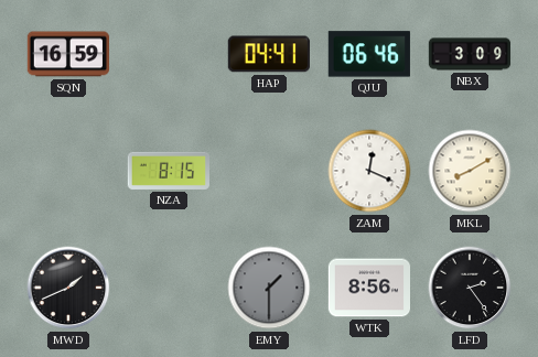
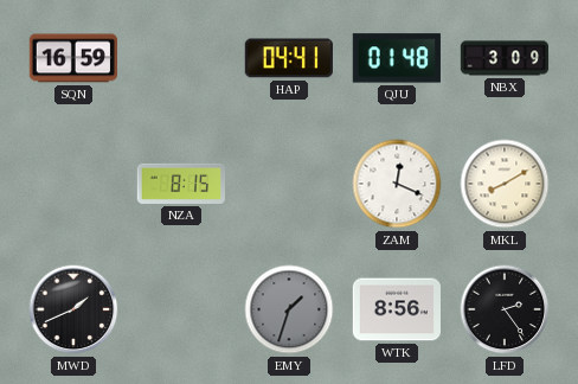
QJU: 06:46 -> 01:48 (397, 58)
EMY: 1:30 -> 1:33 (289, 309)
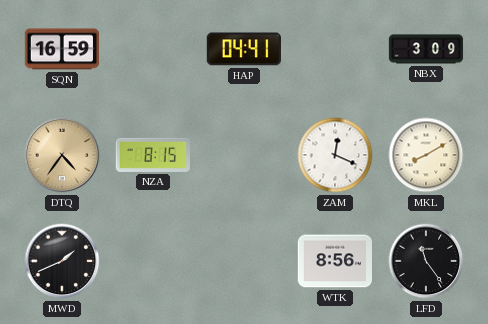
QJU: 01:48 -> none (397, 58)
DTQ: none -> 4:36 (62, 155)
EMY: 1:33 -> none (289, 309)
LFD: 2:24 -> 11:24 (426, 261)
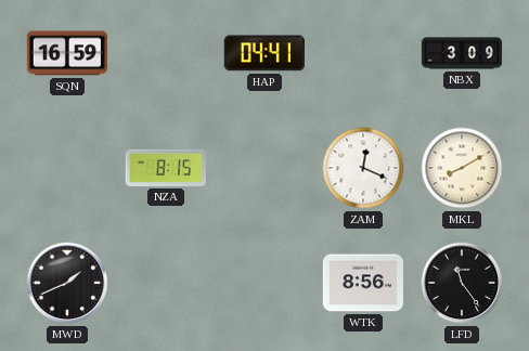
DTQ: 4:36 -> none (62, 155)
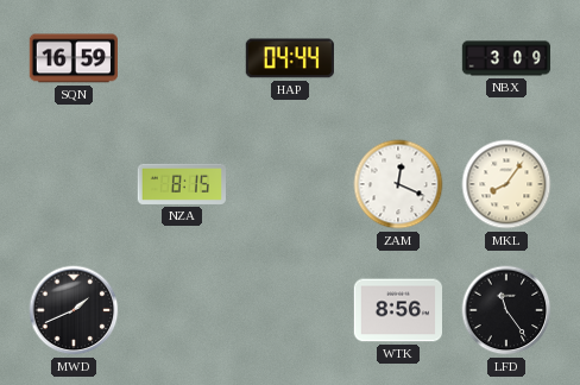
HAP: 04:41 -> 04:44 (290, 58)
MKL: 8:10 -> 8:06 (506, 184)
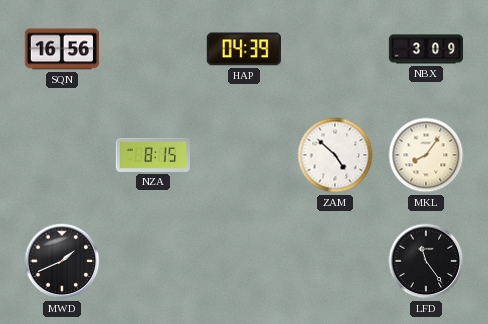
SQN: 16:59 -> 16:56 (61, 49)
HAP: 04:44 -> 04:39 (244, 49)
ZAM: 12:19 -> 4:52 (335, 155)
WTK: 8:56 -> none (397, 310)
